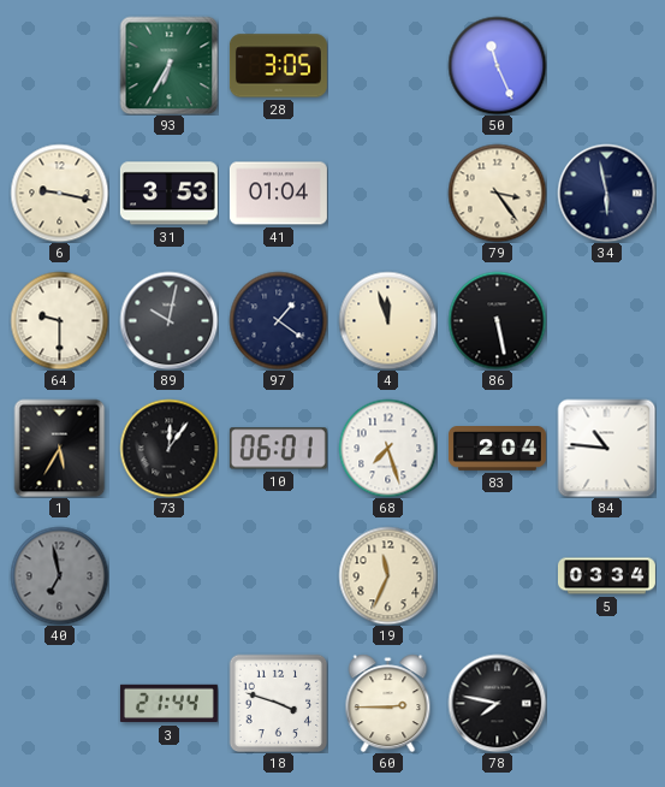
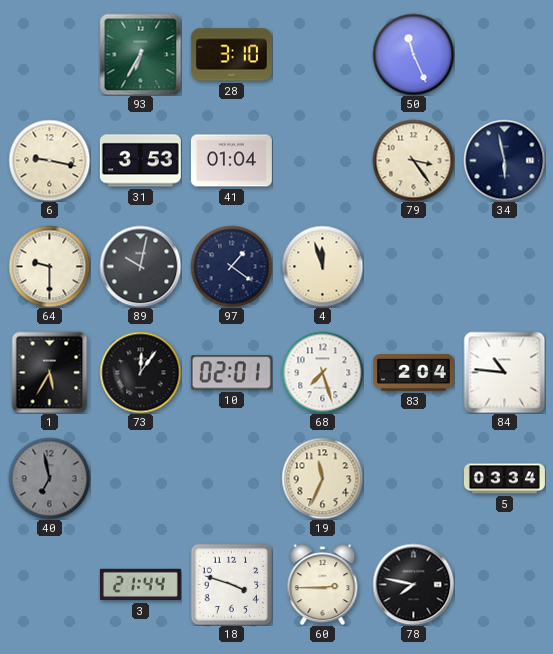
28: 3:05 -> 3:10 (231, 55)
86: 5:28 -> none (497, 320)
10: 06:01 -> 02:01 (231, 373)
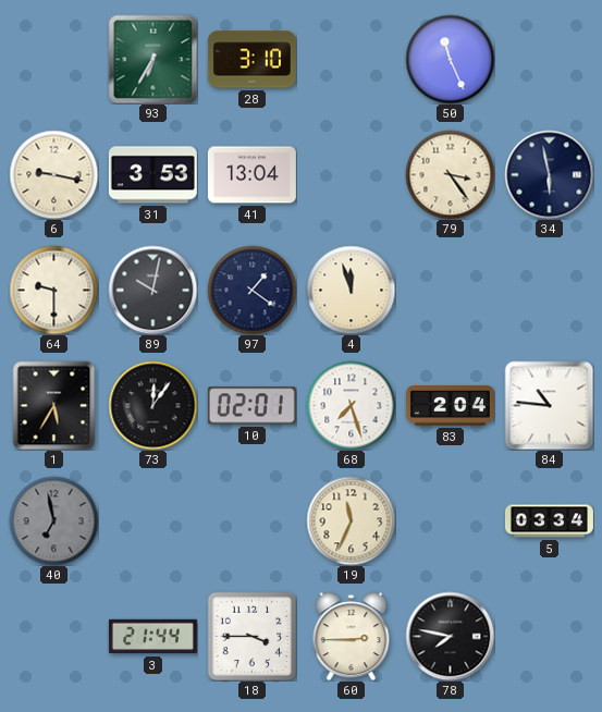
41: 01:04 -> 13:04 (251, 175)
18: 3:48 -> 3:45 (251, 636)
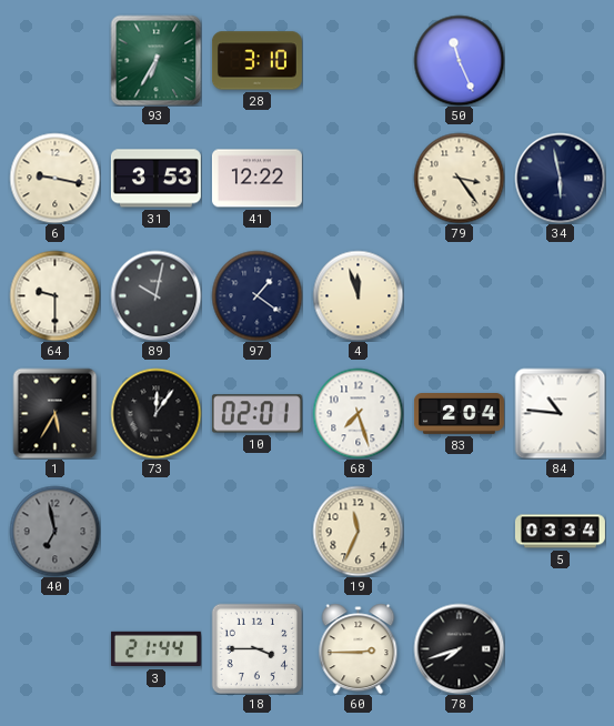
41: 13:04 -> 12:22 (256, 179)
78: 7:47 -> 7:42 (459, 648)
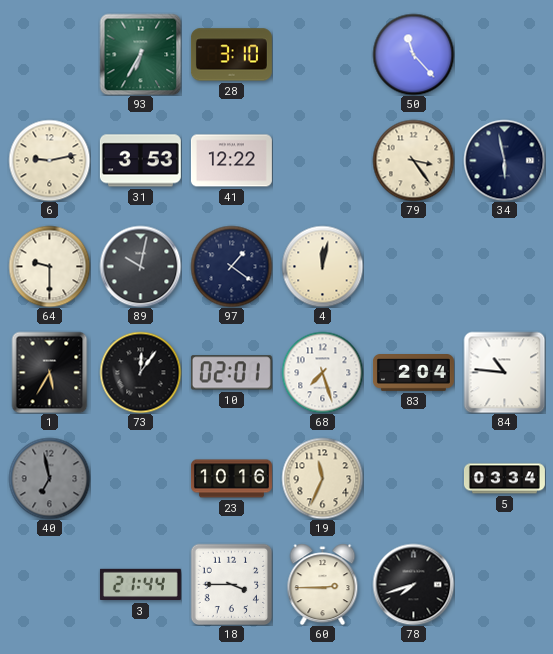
50: 11:26 -> 11:23 (413, 54)
6: 9:17 -> 9:13 (49, 160)
4: 11:57 -> 12:02 (322, 266)
23: none -> 10:16 (231, 479)
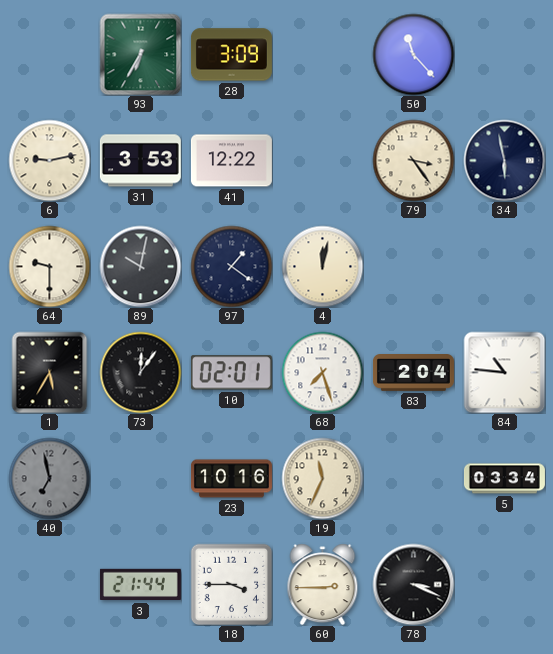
28: 3:10 -> 3:09 (231, 55)
78: 7:42 -> 3:19 (413, 584)
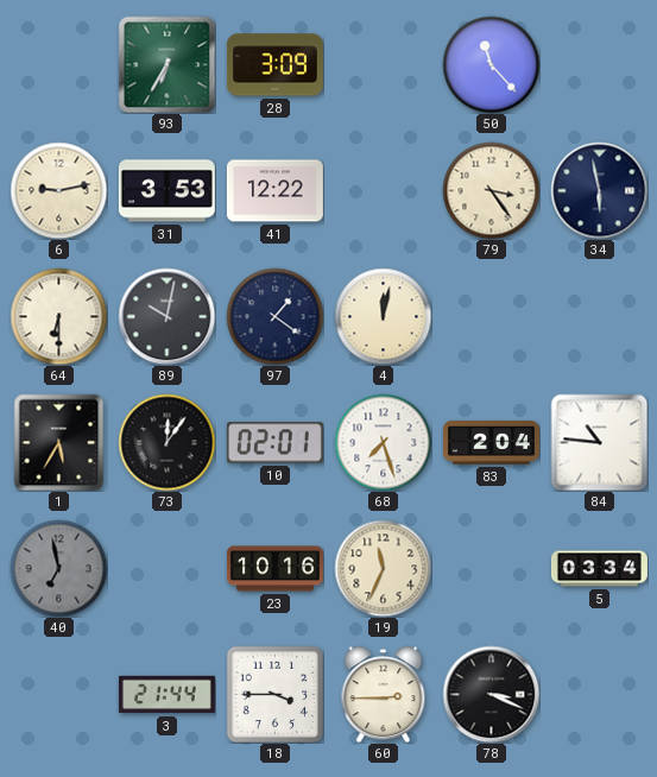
64: 9:30 -> 6:30 (58, 316)
